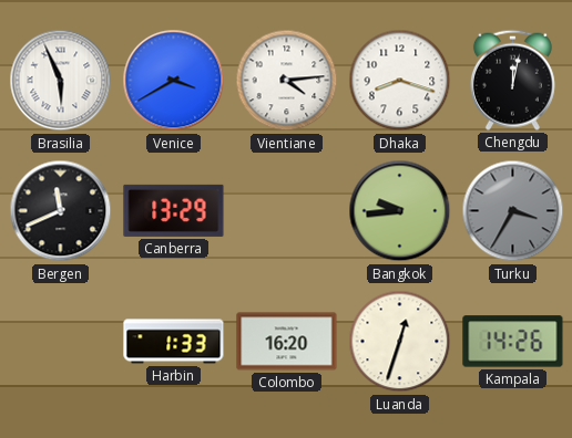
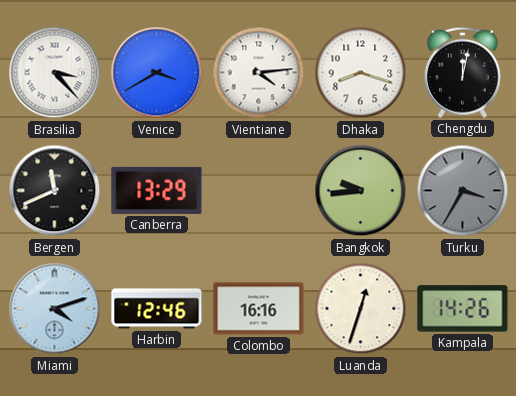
Brasilia: 5:56 -> 3:23 (55, 73)
Miami: none -> 4:12 (55, 309)
Harbin: 1:33 -> 12:46 (157, 309)
Colombo: 16:20 -> 16:16 (259, 309)
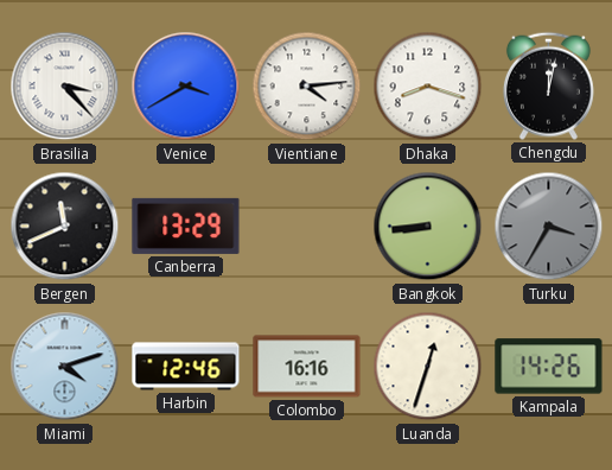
Bangkok: 9:44 -> 8:44 (428, 227)
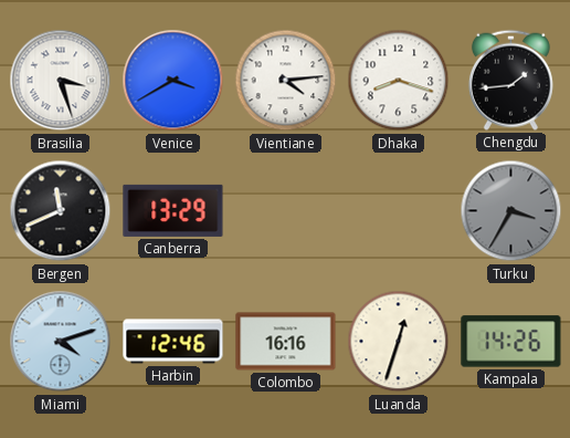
Brasilia: 3:23 -> 3:27 (61, 81)
Chengdu: 12:02 -> 1:44 (510, 80)
Bangkok: 8:44 -> none (428, 227)
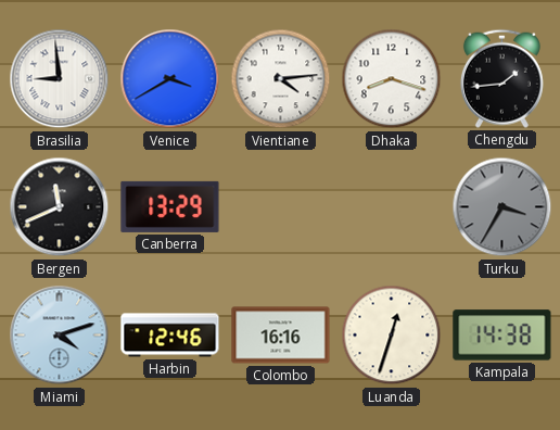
Brasilia: 3:27 -> 8:59 (60, 79)
Kampala: 14:26 -> 14:38 (502, 336)
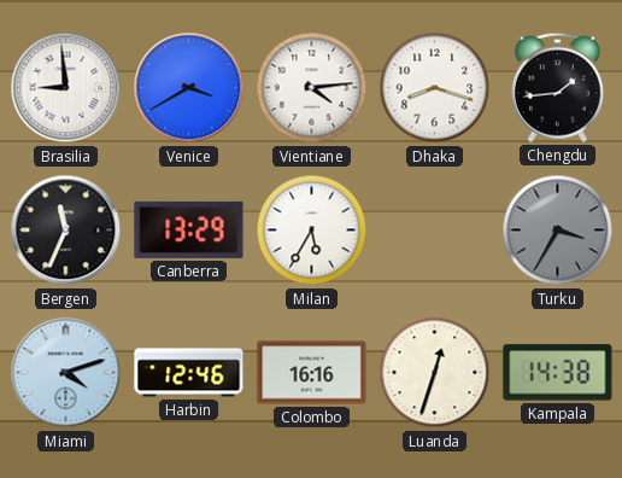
Bergen: 11:41 -> 11:34 (66, 231)
Milan: none -> 5:35 (312, 231)
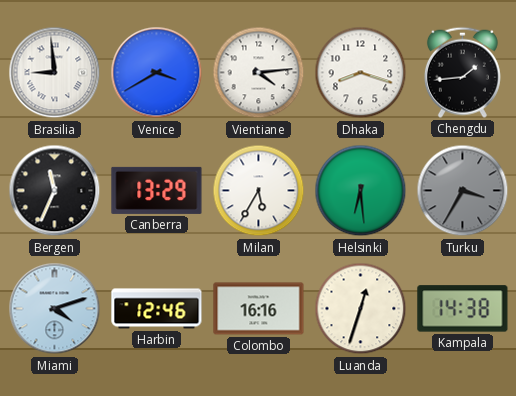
Helsinki: none -> 6:29 (361, 191)
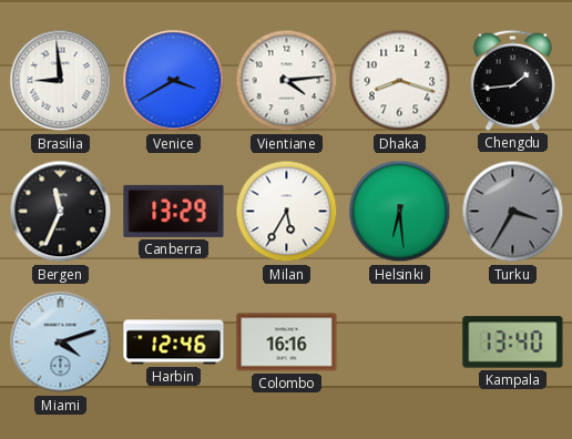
Luanda: 12:33 -> none (361, 309)
Kampala: 14:38 -> 13:40 (513, 343)
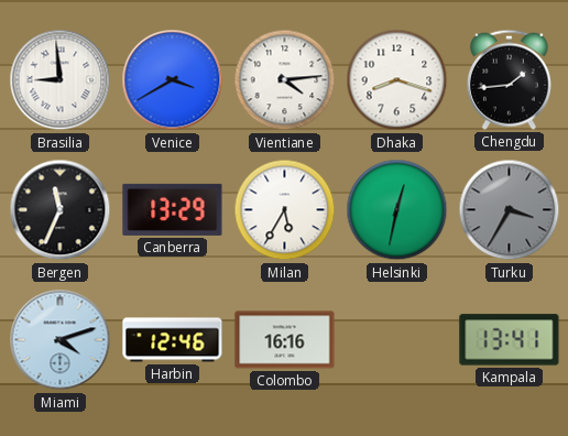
Helsinki: 6:29 -> 12:32 (397, 210)
Kampala: 13:40 -> 13:41 (510, 340)
